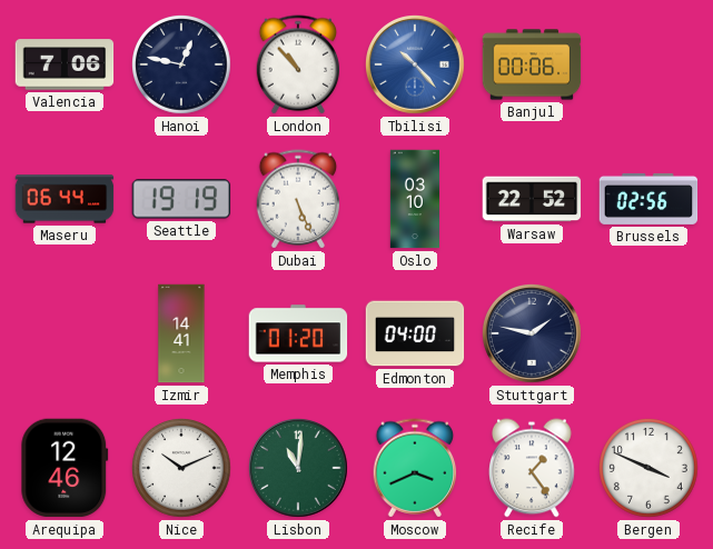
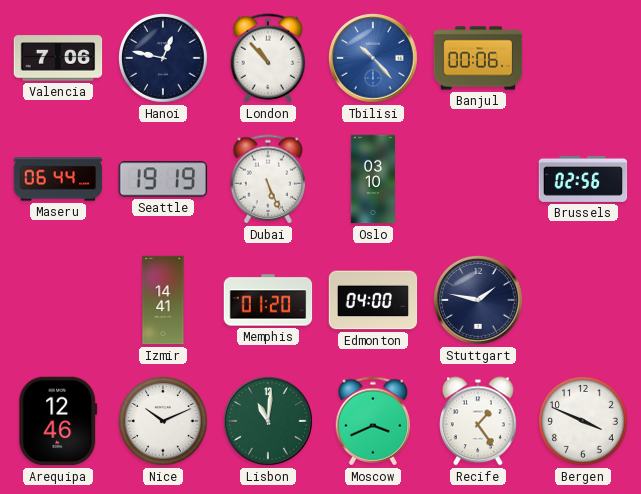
Warsaw: 22:52 -> none (532, 199)
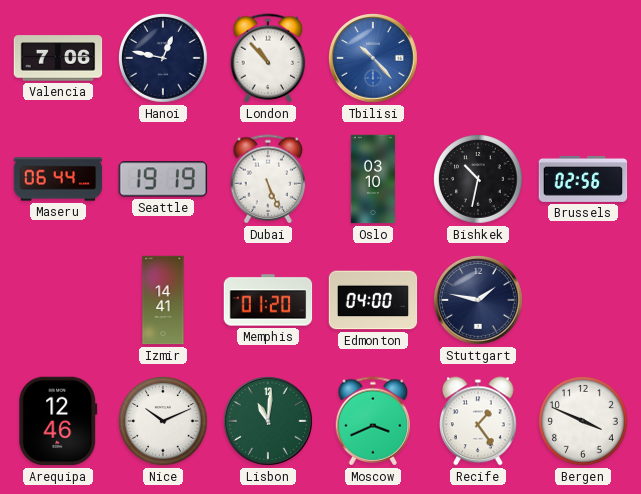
Banjul: 00:06 -> none (478, 58)
Bishkek: none -> 10:32 (479, 180)
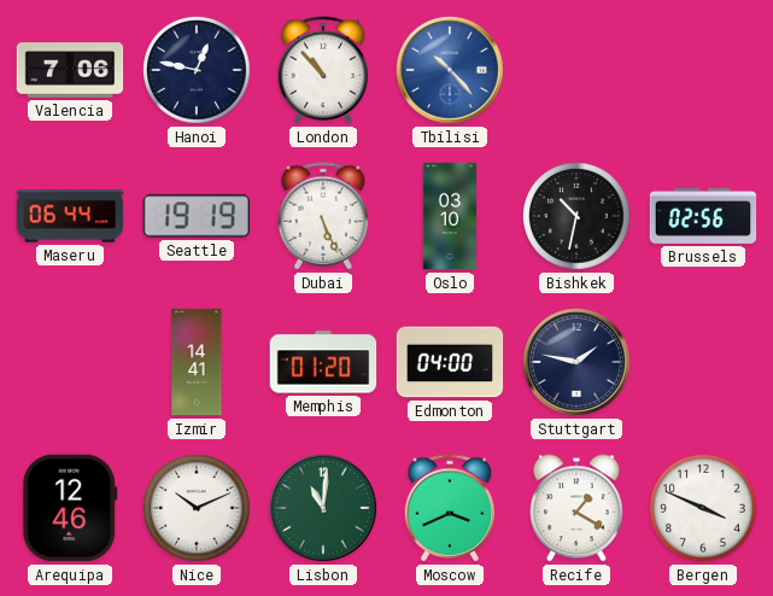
Recife: 1:24 -> 1:20 (578, 508)
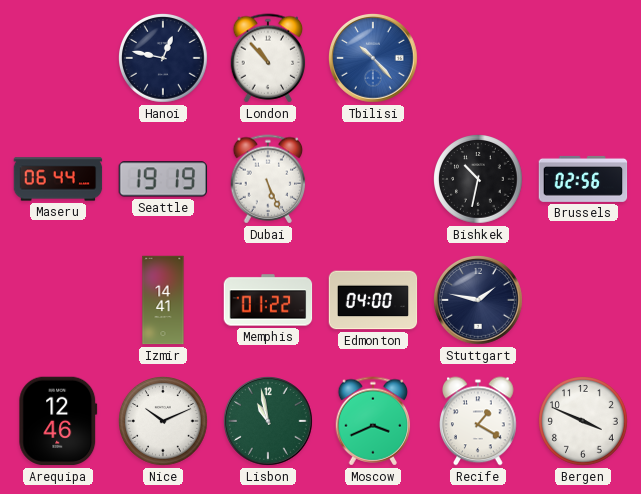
Valencia: 7:06 -> none (70, 70)
Oslo: 03:10 -> none (449, 216)
Memphis: 01:20 -> 01:22 (268, 300)
Lisbon: 11:01 -> 10:58 (269, 422)
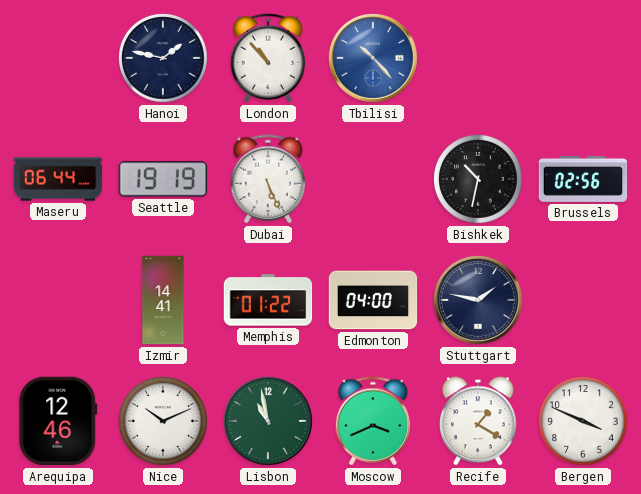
Hanoi: 12:47 -> 1:47 (164, 59)
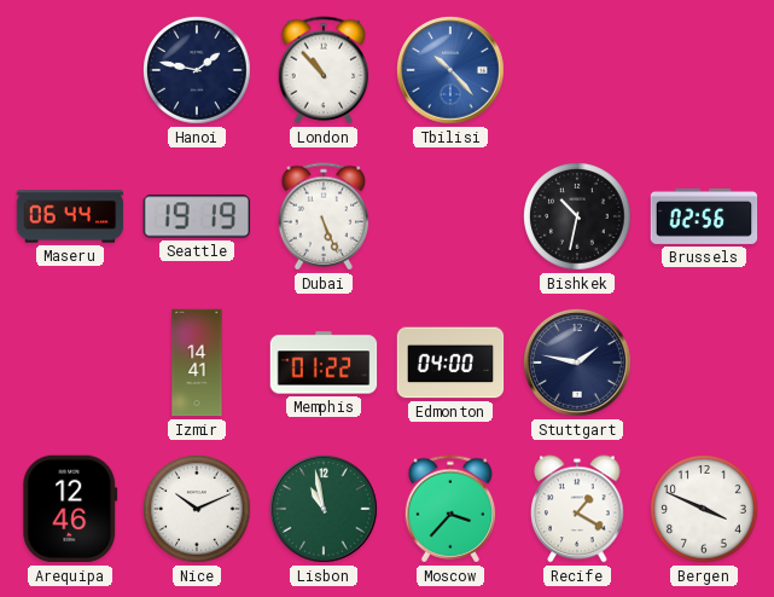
Moscow: 3:41 -> 3:37 (450, 509)
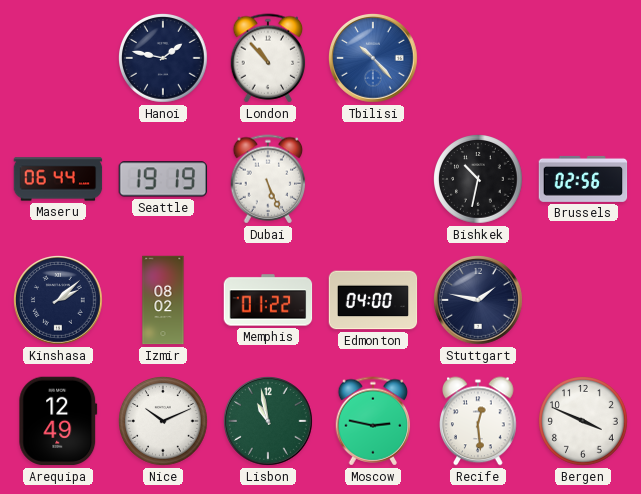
Kinshasa: none -> 2:08 (59, 301)
Izmir: 14:41 -> 08:02 (163, 300)
Arequipa: 12:46 -> 12:49 (58, 421)
Moscow: 3:37 -> 2:47 (373, 421)
Recife: 1:20 -> 12:29 (479, 421)
